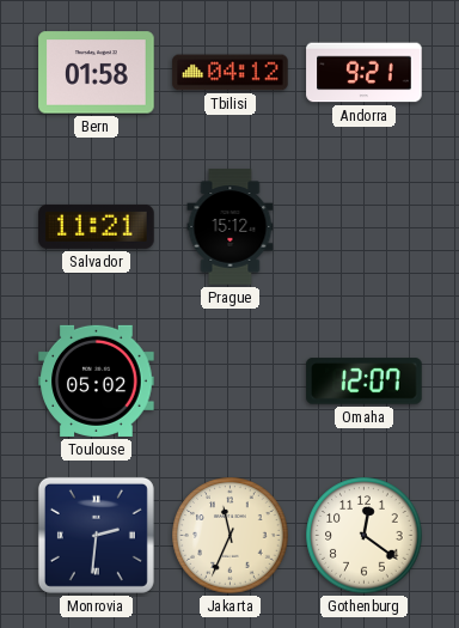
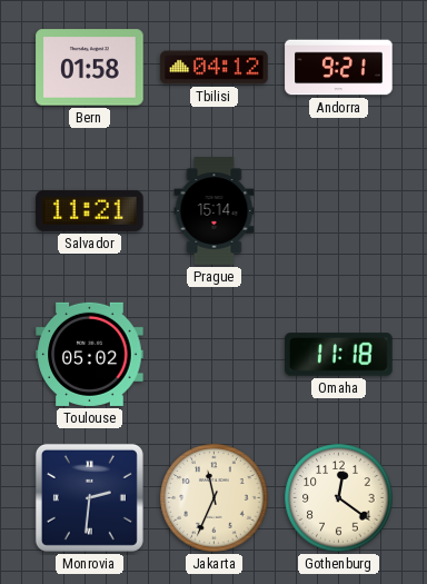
Prague: 15:12 -> 15:14 (215, 211)
Omaha: 12:07 -> 11:18 (339, 355)
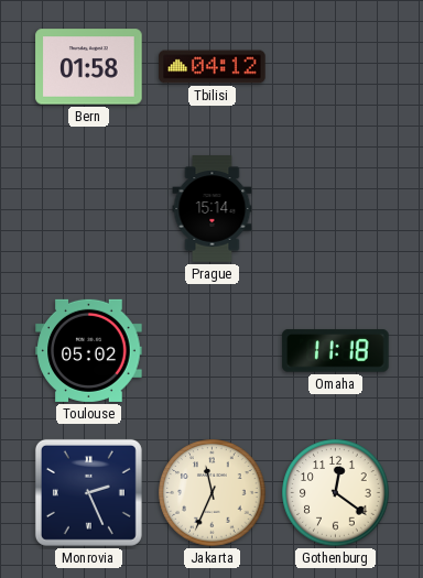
Andorra: 9:21 -> none (339, 68)
Salvador: 11:21 -> none (90, 210)
Monrovia: 2:31 -> 2:26 (88, 492)
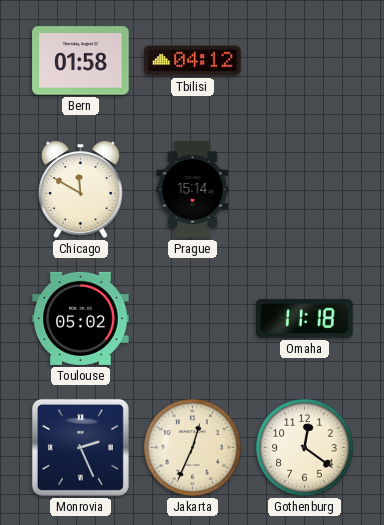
Chicago: none -> 11:50 (81, 189)
Jakarta: 11:34 -> 12:34 (193, 448)
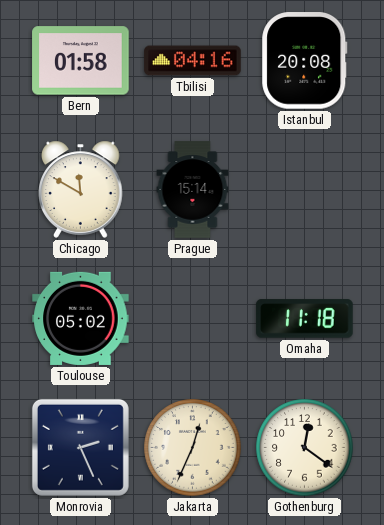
Tbilisi: 04:12 -> 04:16 (193, 61)
Istanbul: none -> 20:08 (305, 61)
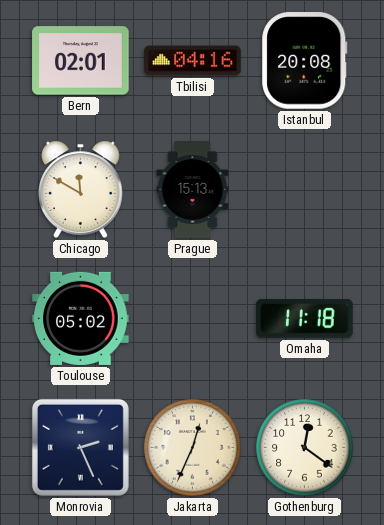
Bern: 01:58 -> 02:01 (81, 61)
Prague: 15:14 -> 15:13 (193, 190)
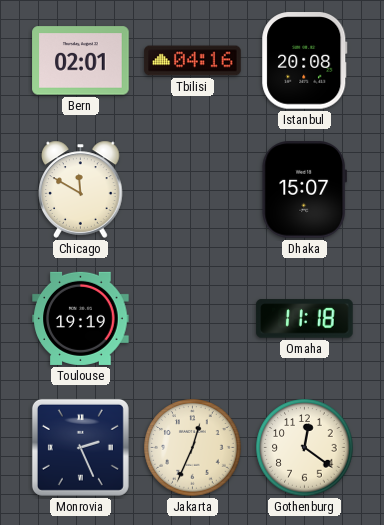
Prague: 15:13 -> none (193, 190)
Dhaka: none -> 15:07 (304, 190)
Toulouse: 05:02 -> 19:19 (81, 318)
